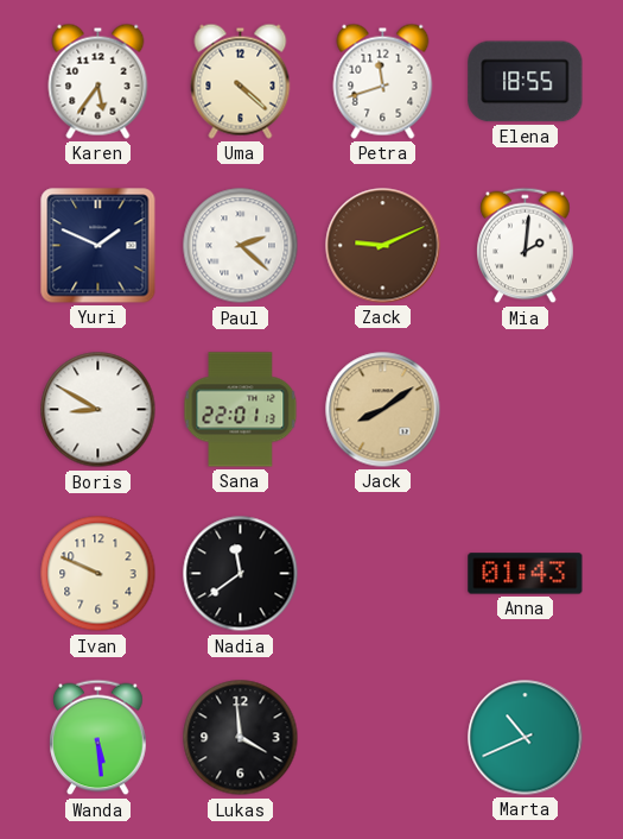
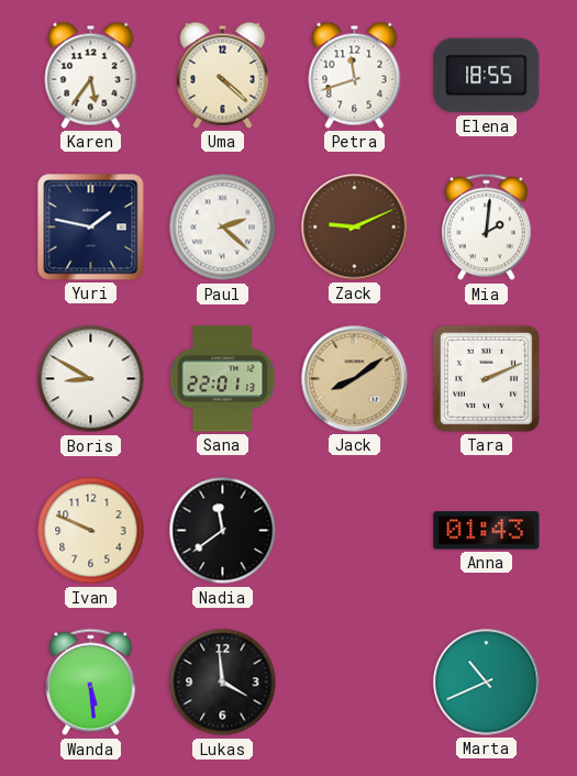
Yuri: 1:49 -> 1:47 (91, 228)
Tara: none -> 2:11 (486, 378)
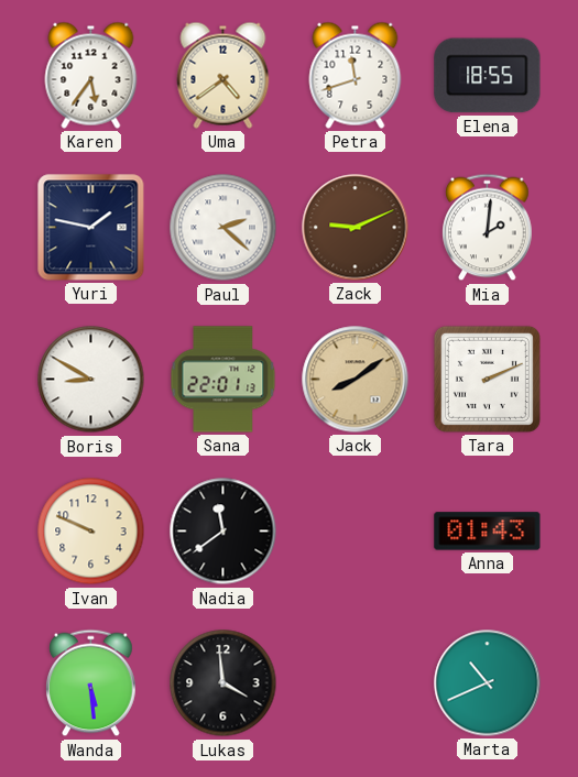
Uma: 4:22 -> 4:39 (223, 75)
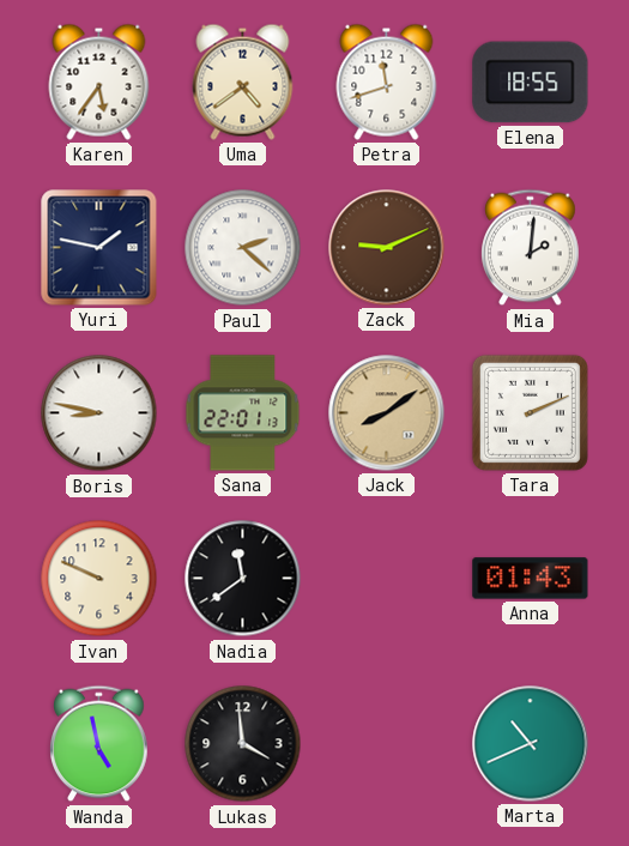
Boris: 8:50 -> 8:47 (99, 413)
Wanda: 5:29 -> 4:58 (99, 744)
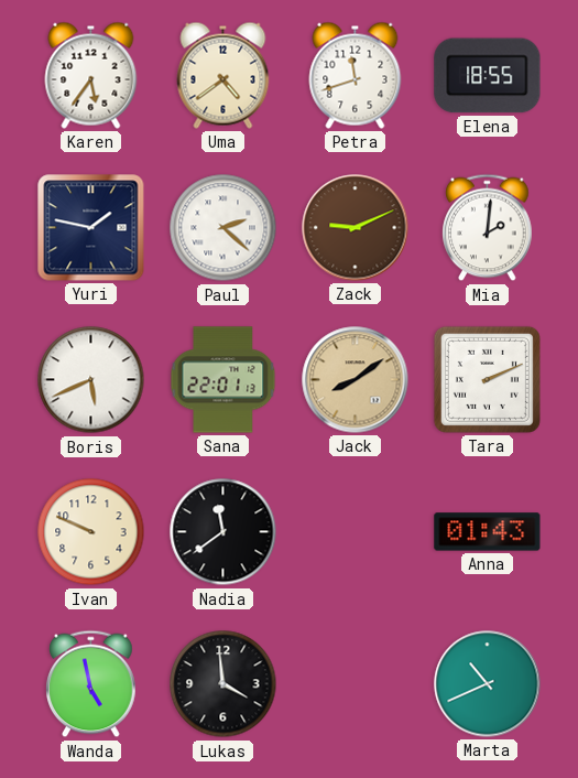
Boris: 8:47 -> 5:41 (91, 380)
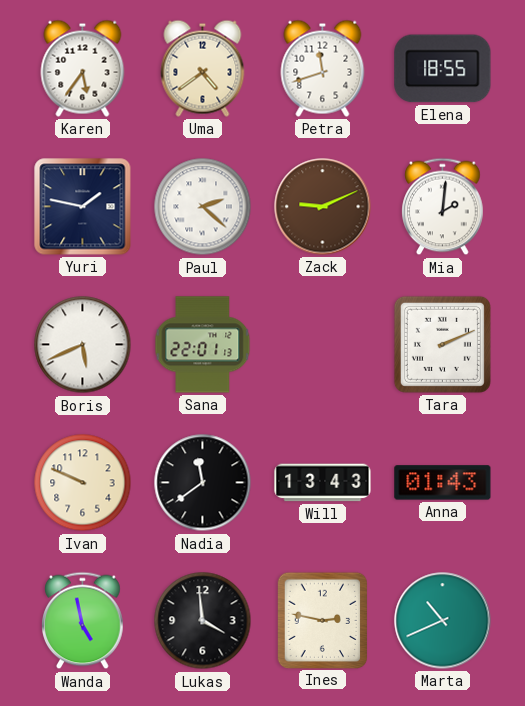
Jack: 8:09 -> none (356, 380)
Will: none -> 13:43 (323, 483)
Ines: none -> 2:47 (322, 620)
